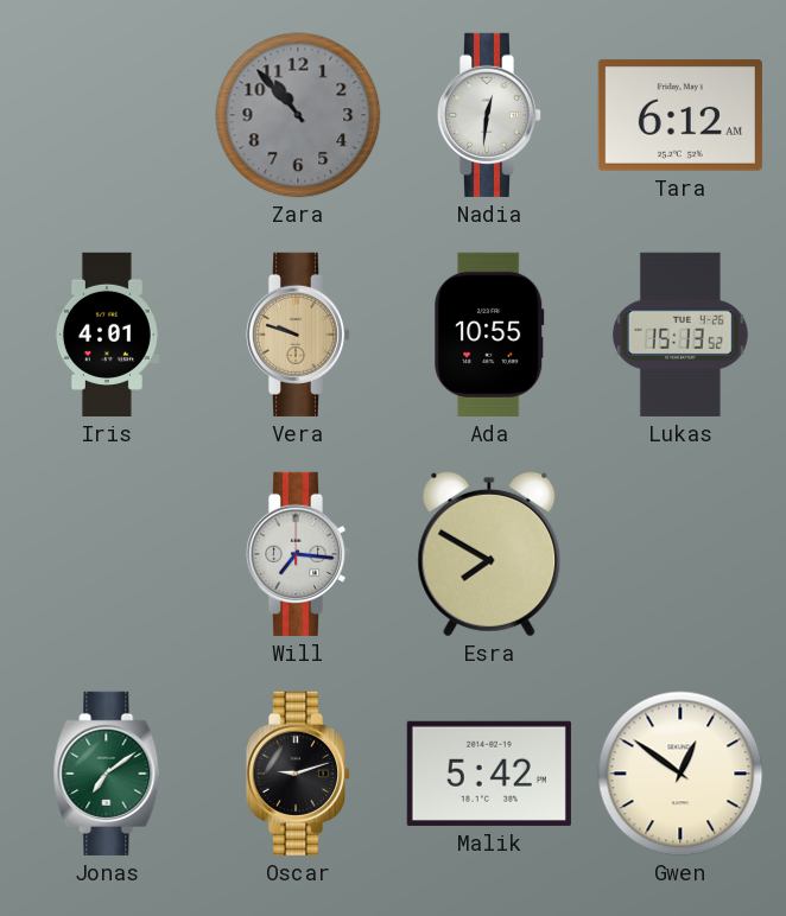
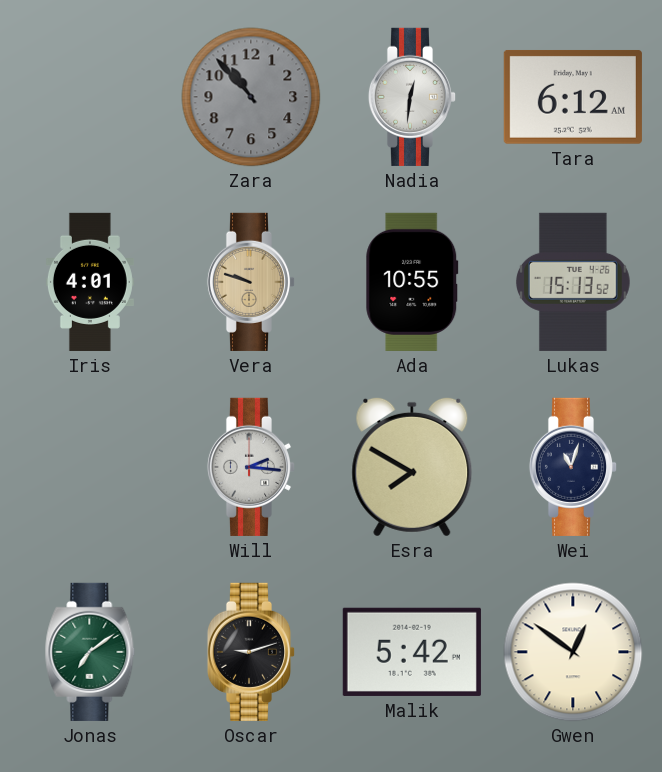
Will: 7:16 -> 2:16 (251, 467)
Wei: none -> 11:03 (573, 467)
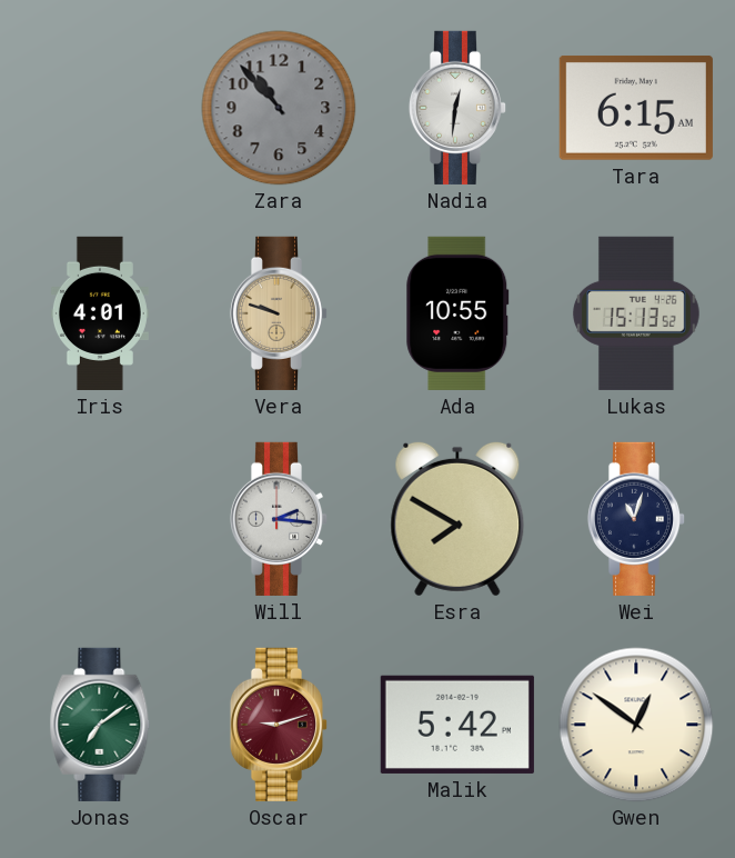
Tara: 6:12 -> 6:15 (636, 108)
Oscar dial: black -> burgundy (279, 725)
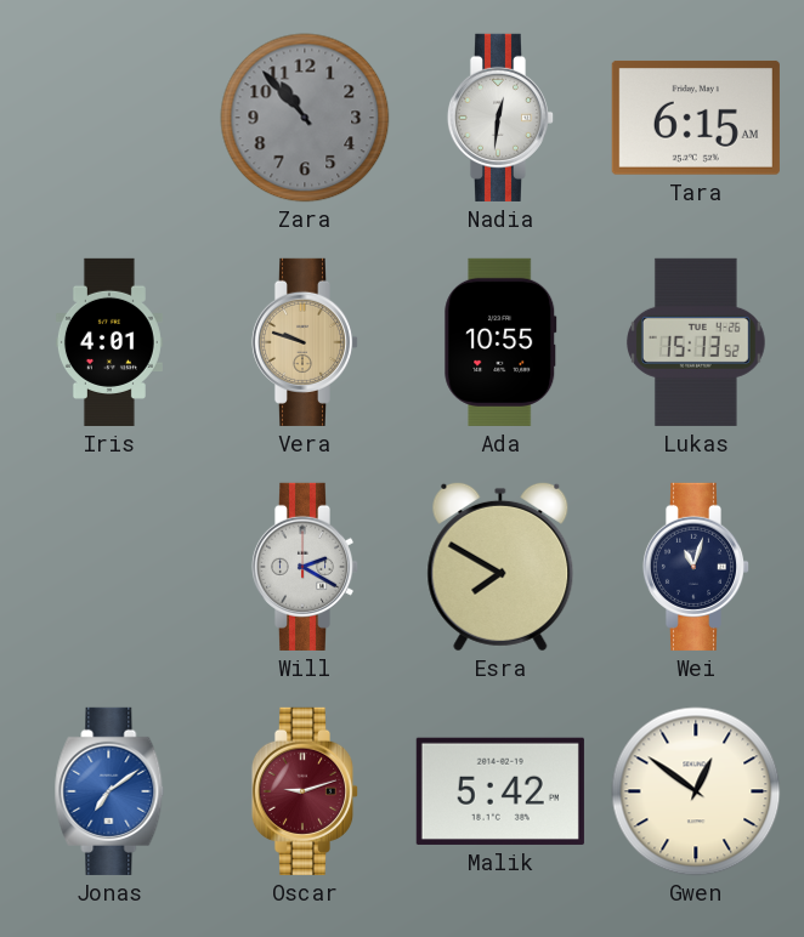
Will: 2:16 -> 2:20 (305, 567)
Jonas dial: green -> blue (109, 791)
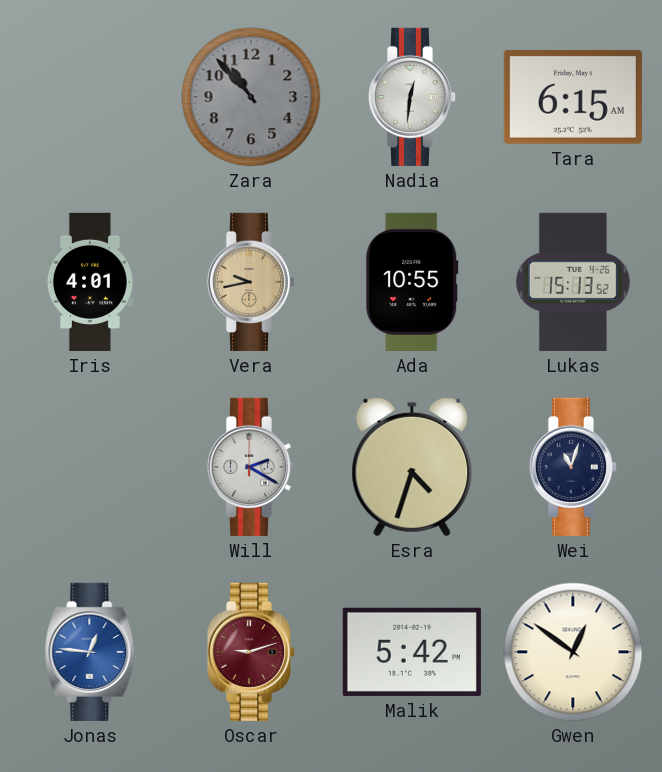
Vera: 9:48 -> 9:43 (251, 282)
Esra: 7:50 -> 4:33 (412, 467)
Jonas: 7:09 -> 12:46 (90, 652)
